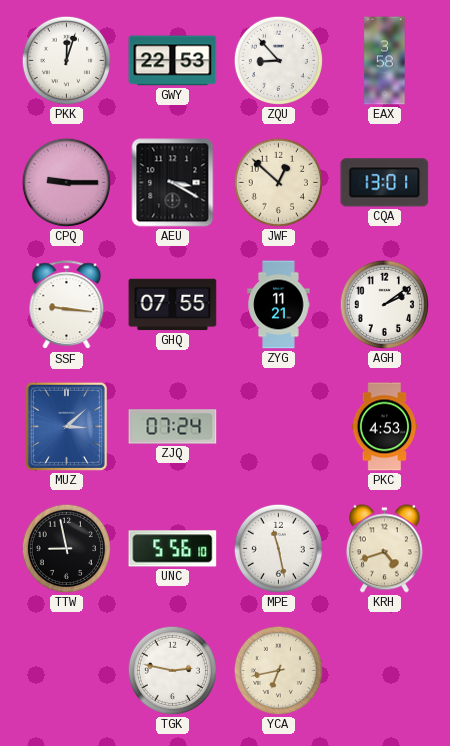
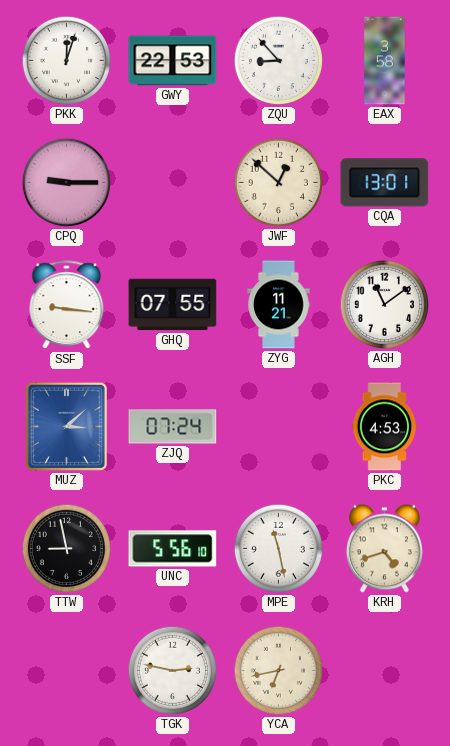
AEU: 3:20 -> none (173, 183)
AGH: 2:09 -> 11:09 (384, 304)
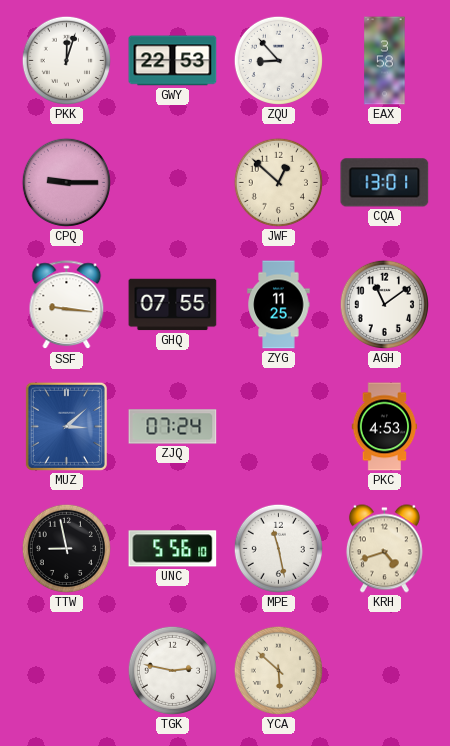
ZYG: 11:21 -> 11:25 (279, 305)
YCA: 6:43 -> 5:52 (278, 670)
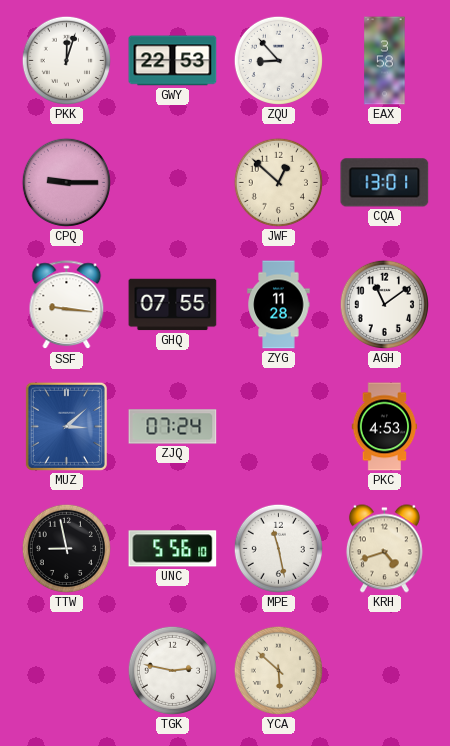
ZYG: 11:25 -> 11:28 (279, 305)
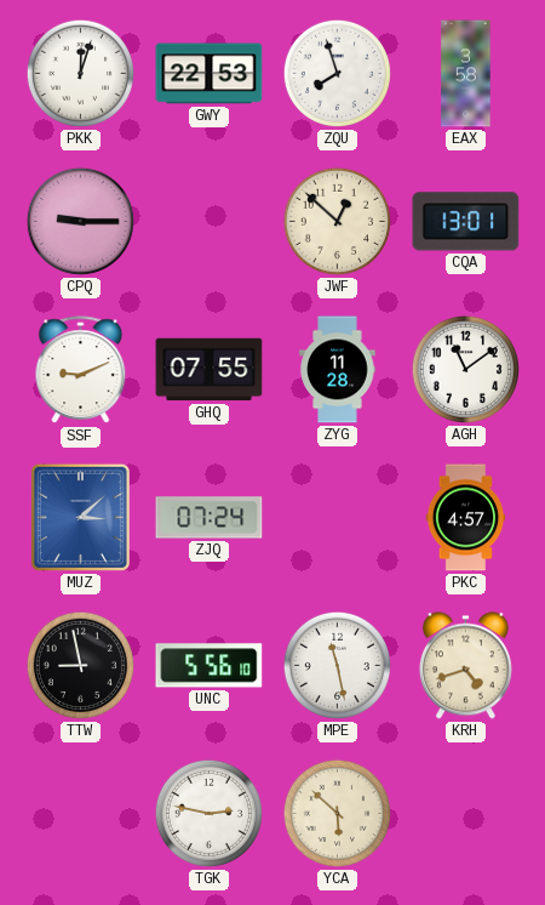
ZQU: 8:53 -> 7:57 (337, 73)
SSF: 9:16 -> 9:11 (81, 370)
PKC: 4:53 -> 4:57 (466, 518)
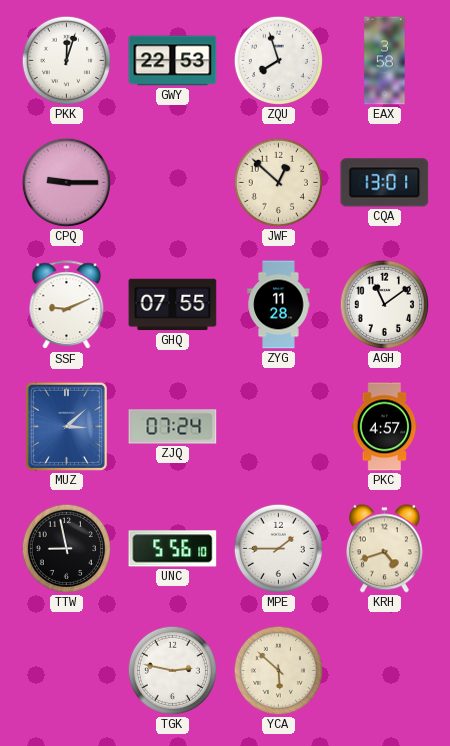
MPE: 11:28 -> 1:45 (278, 548)
